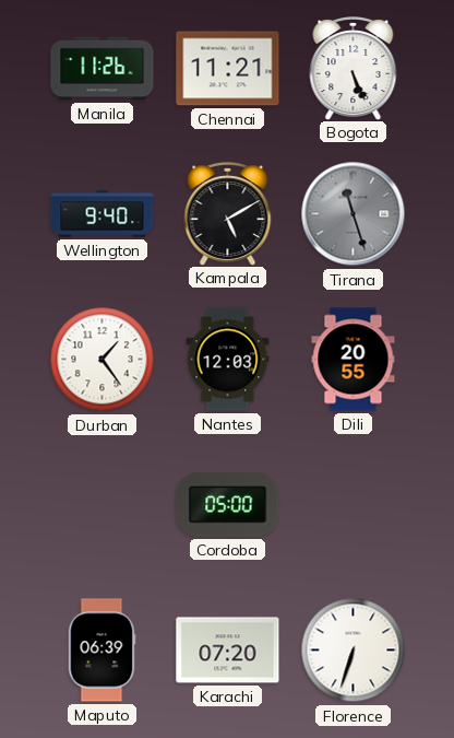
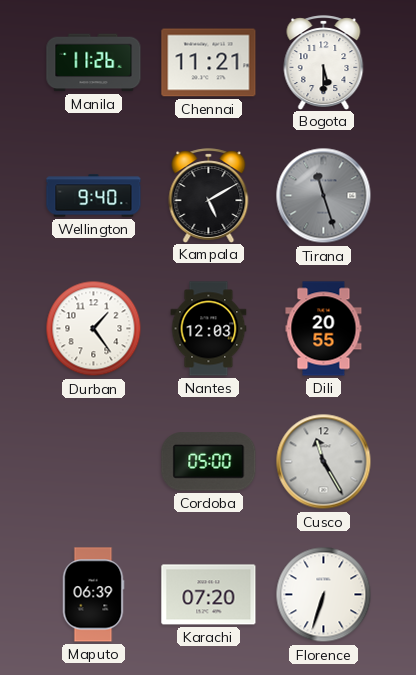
Bogota: 5:26 -> 5:30 (324, 62)
Cusco: none -> 11:25 (324, 462)
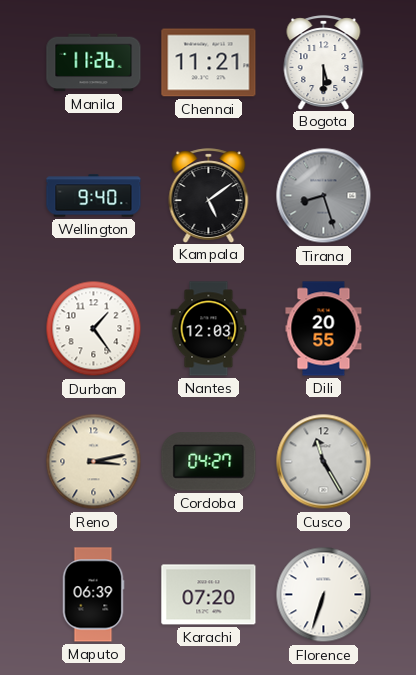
Kampala: 5:10 -> 5:09 (209, 195)
Tirana: 11:27 -> 8:27 (324, 196)
Reno: none -> 3:13 (94, 462)
Cordoba: 05:00 -> 04:27 (209, 462)
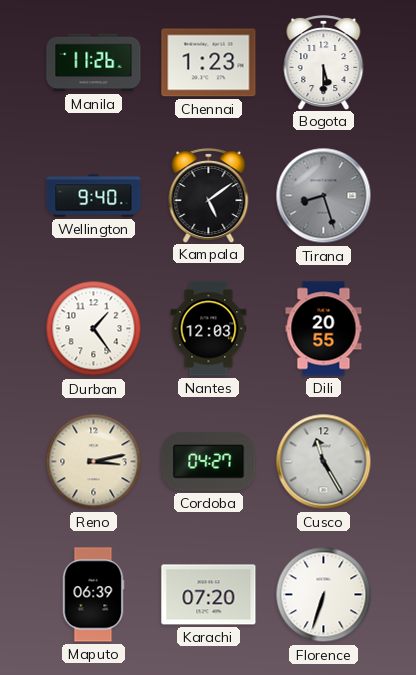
Chennai: 11:21 -> 1:23 (209, 63)
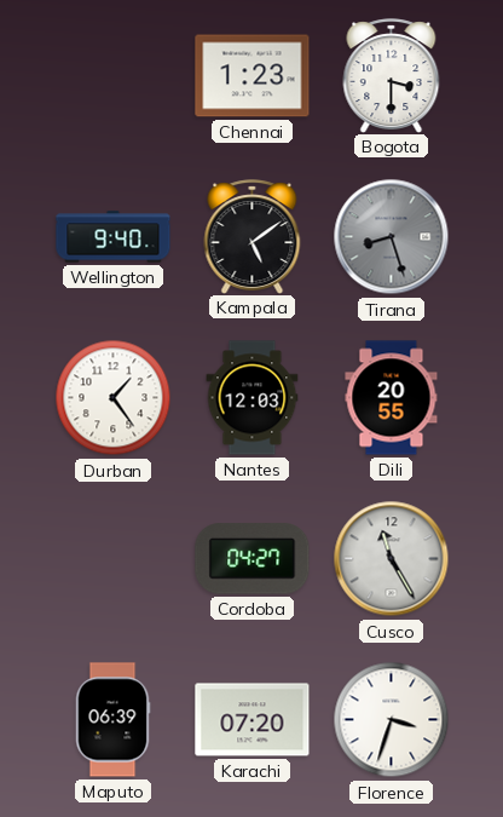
Manila: 11:26 -> none (94, 63)
Bogota: 5:30 -> 3:30 (392, 75)
Reno: 3:13 -> none (94, 462)
Florence: 6:33 -> 3:33 (392, 720)
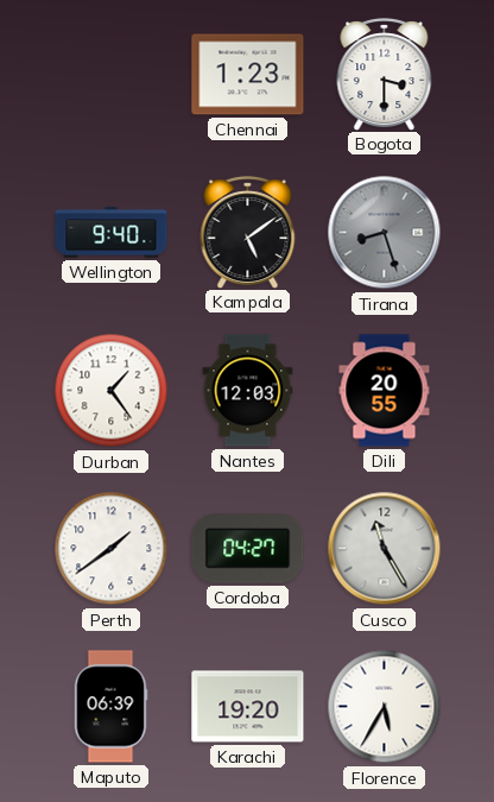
Perth: none -> 1:39 (112, 549)
Karachi: 07:20 -> 19:20 (248, 707)
Florence: 3:33 -> 5:35 (385, 707)
